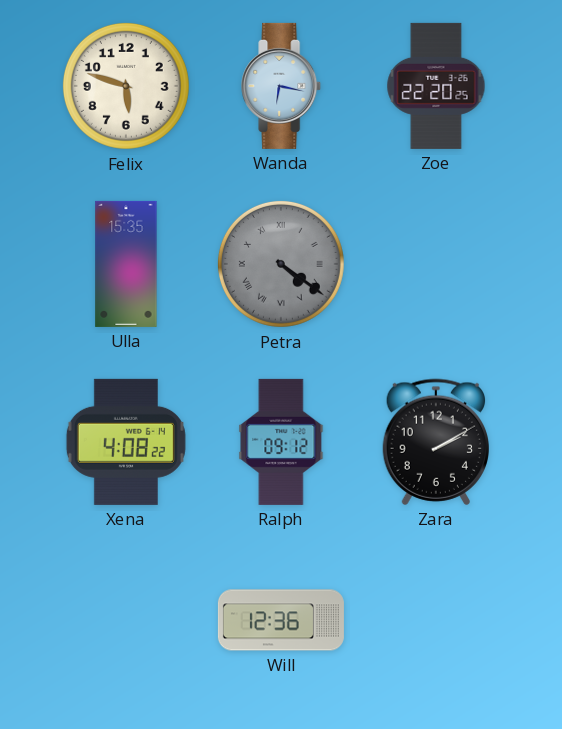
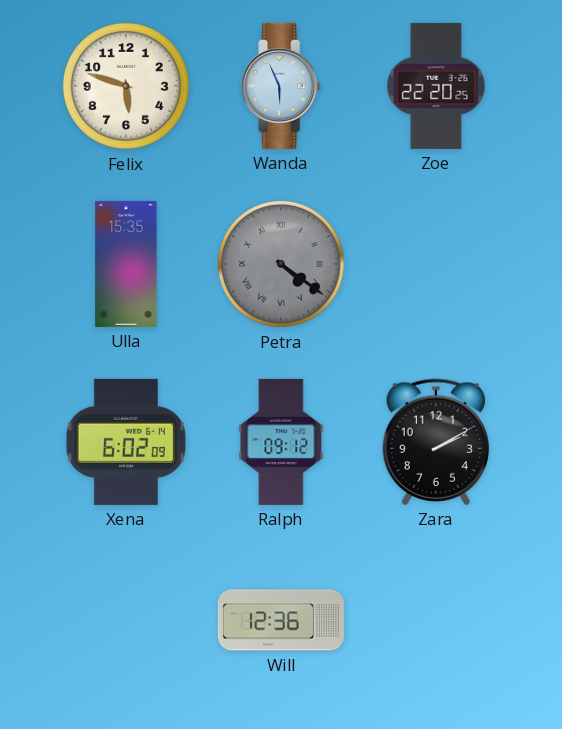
Wanda: 6:17 -> 5:56 (282, 86)
Xena: 4:08 -> 6:02 (126, 442)
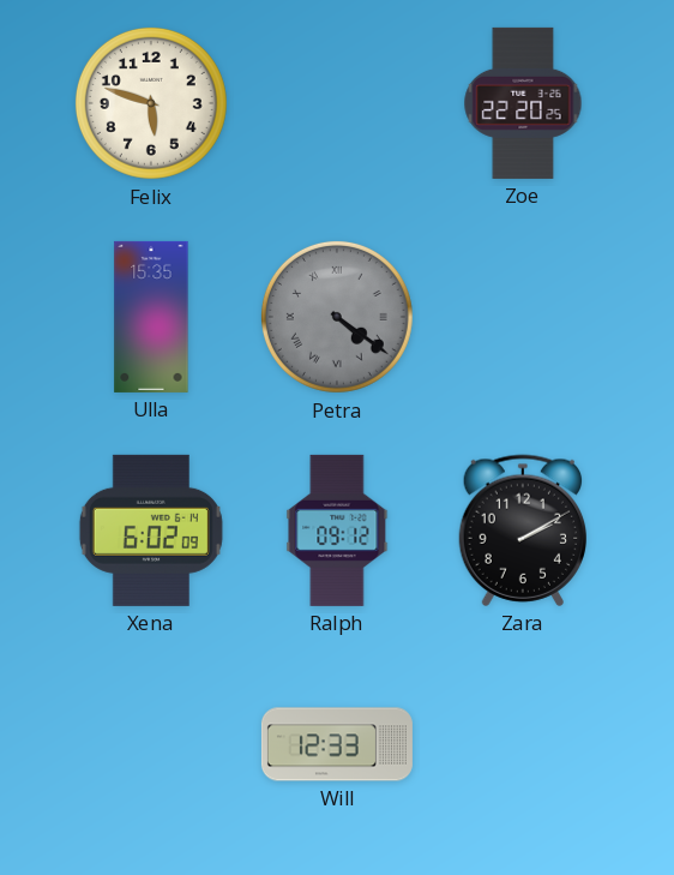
Wanda: 5:56 -> none (282, 86)
Will: 12:36 -> 12:33 (337, 744)
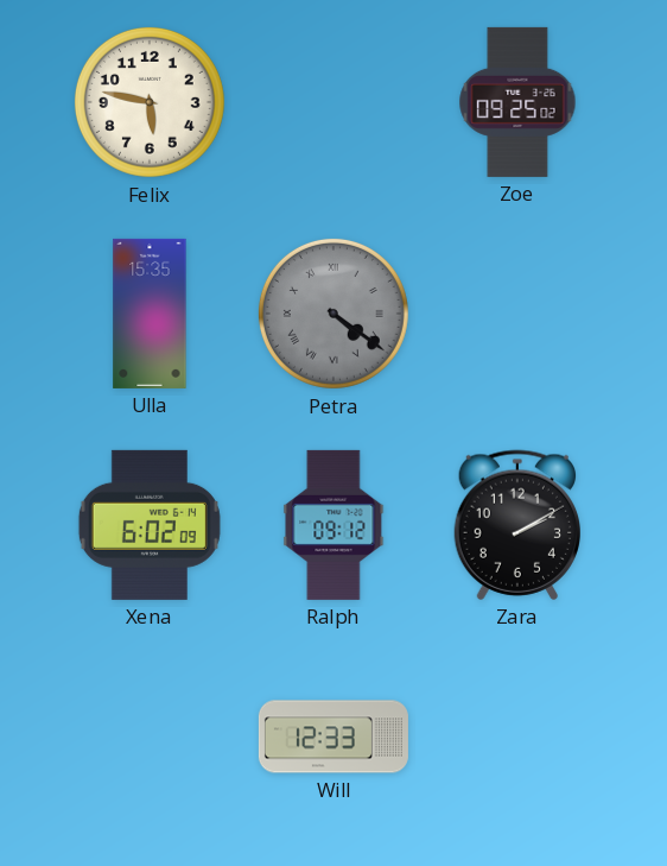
Felix: 5:48 -> 5:47 (150, 102)
Zoe: 22:20 -> 09:25 (517, 102)
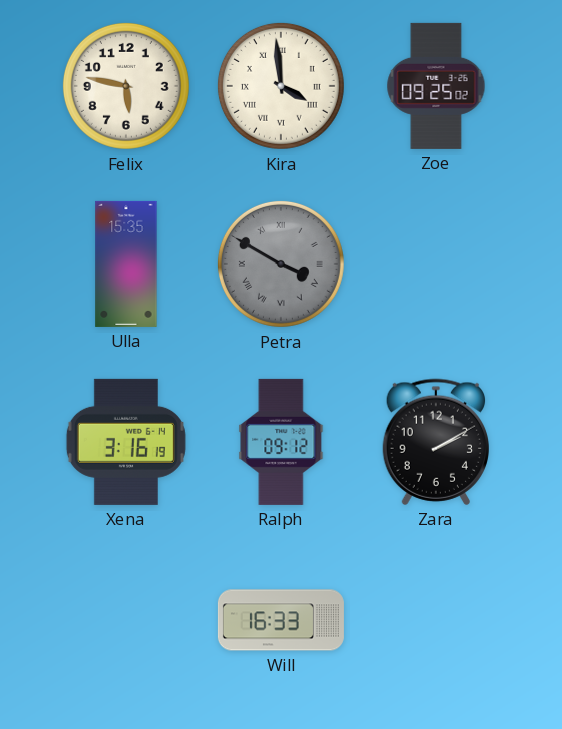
Kira: none -> 3:59 (281, 86)
Petra: 4:21 -> 3:50 (281, 264)
Xena: 6:02 -> 3:16 (126, 442)
Will: 12:33 -> 16:33 (281, 620)
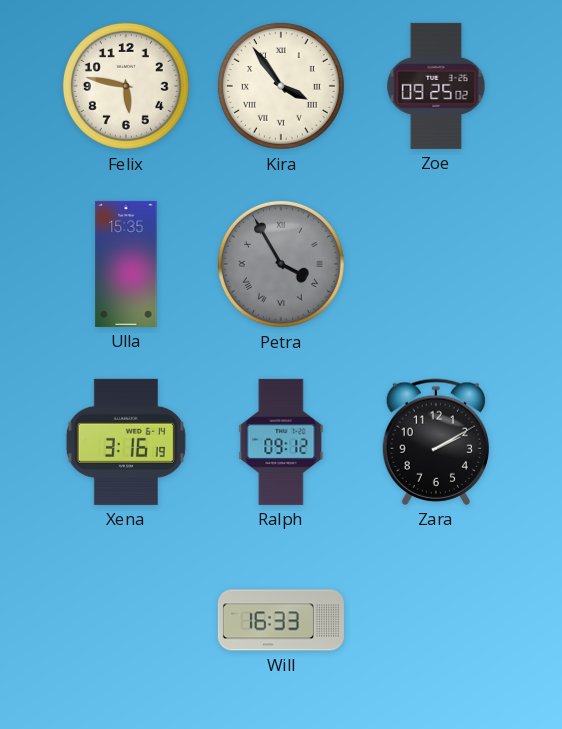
Kira: 3:59 -> 3:54 (281, 86)
Petra: 3:50 -> 3:55 (281, 264)
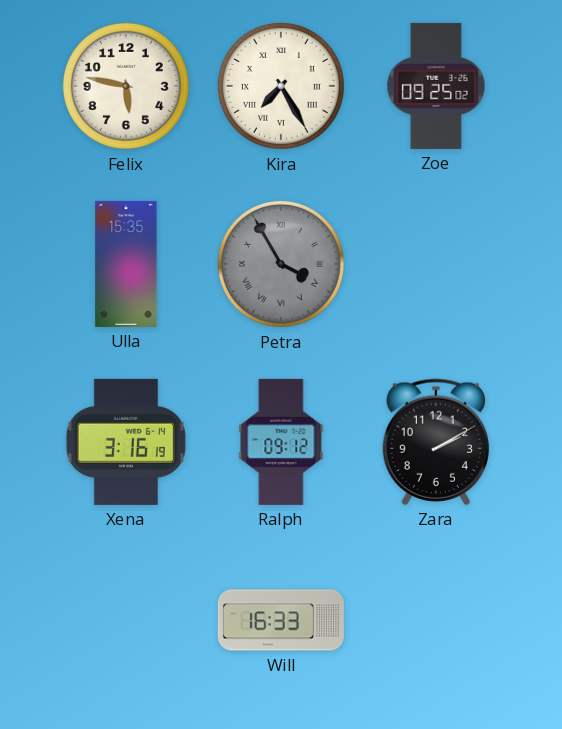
Kira: 3:54 -> 7:25 (281, 86)
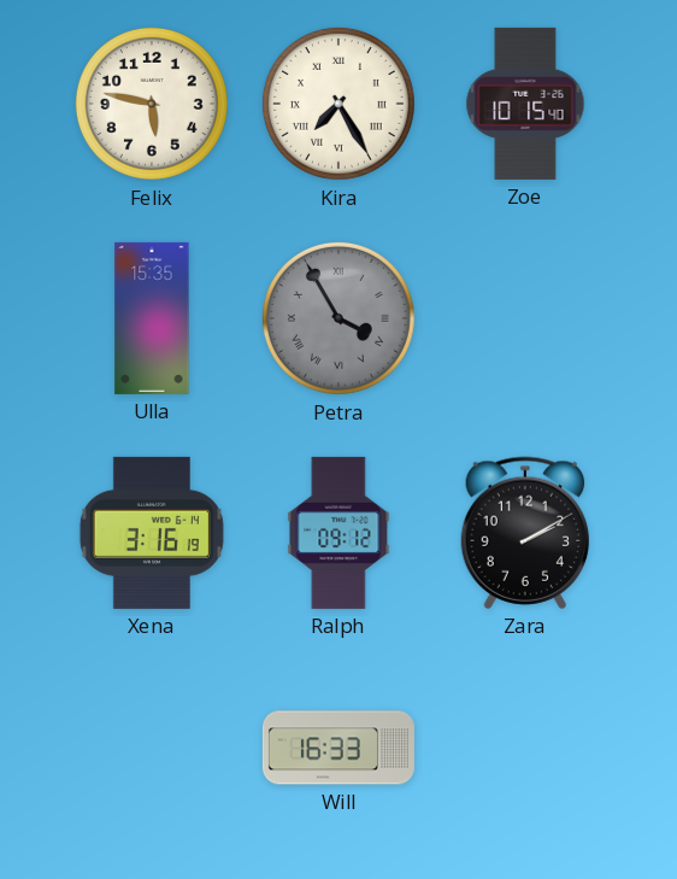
Zoe: 09:25 -> 10:15 (525, 104)
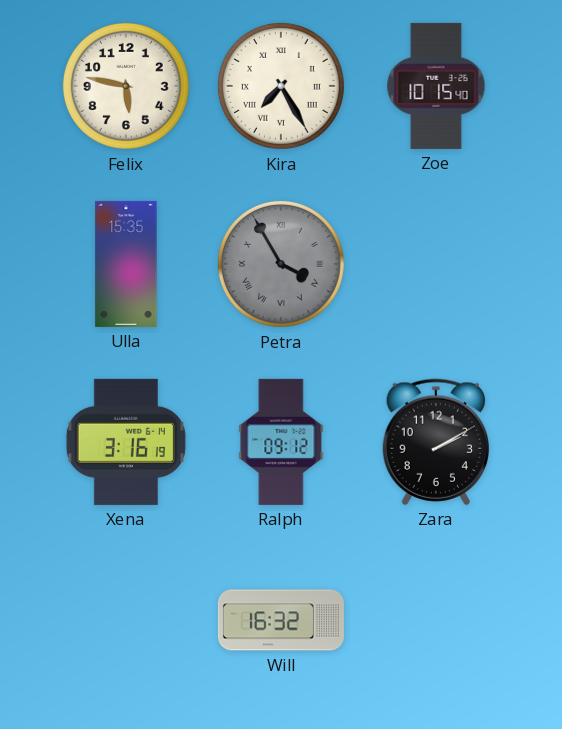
Will: 16:33 -> 16:32 (281, 620)
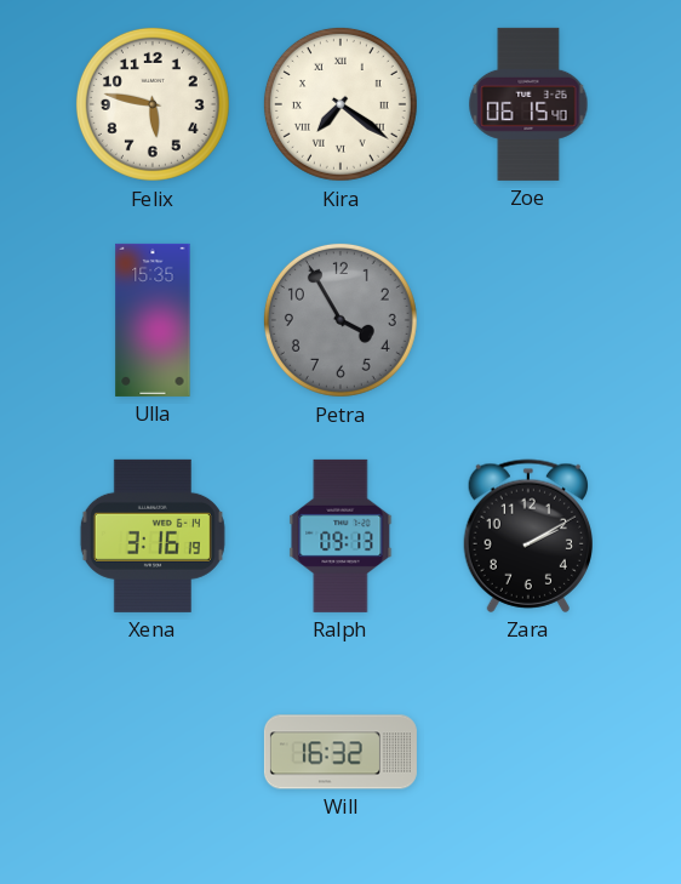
Kira: 7:25 -> 7:21 (340, 104)
Zoe: 10:15 -> 06:15 (528, 104)
Petra numerals: Roman -> Arabic (340, 320)
Ralph: 09:12 -> 09:13 (340, 536)
